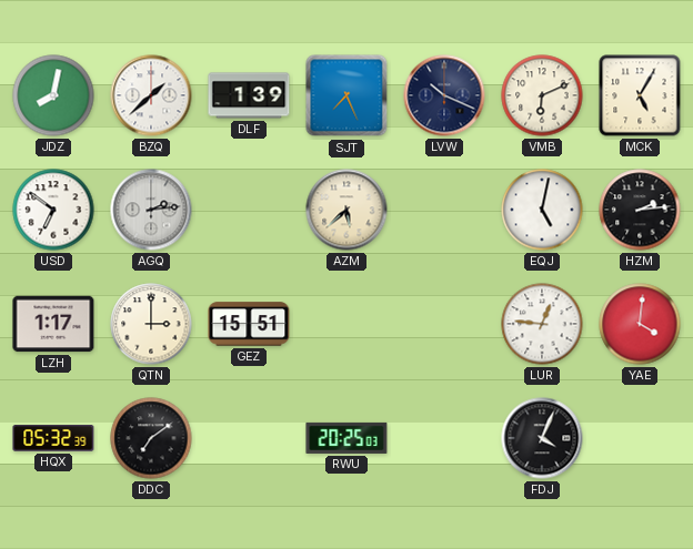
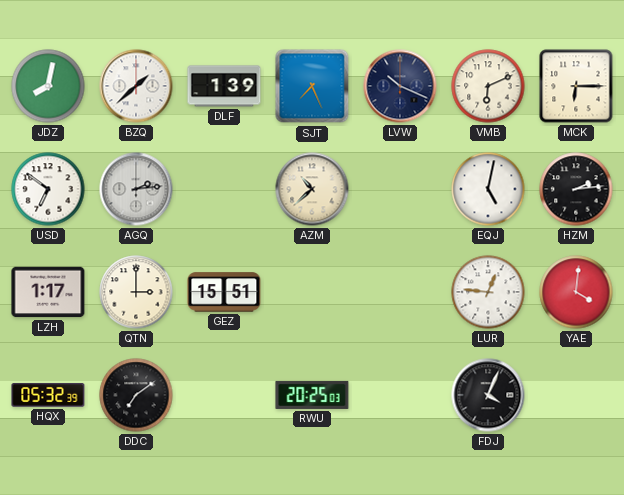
MCK: 5:05 -> 6:15 (576, 86)
AZM: 5:38 -> 10:38 (312, 189)
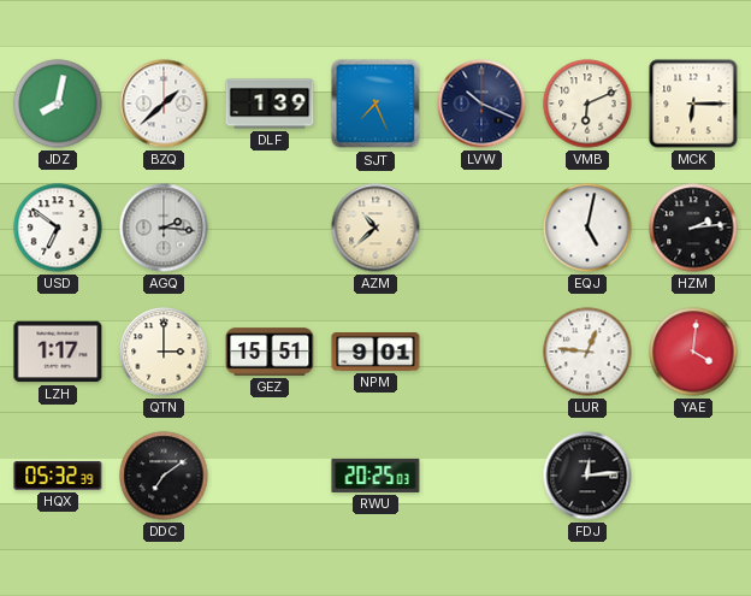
AGQ: 2:14 -> 2:16 (164, 228)
NPM: none -> 9:01 (375, 352)
FDJ: 4:04 -> 12:14 (587, 476)
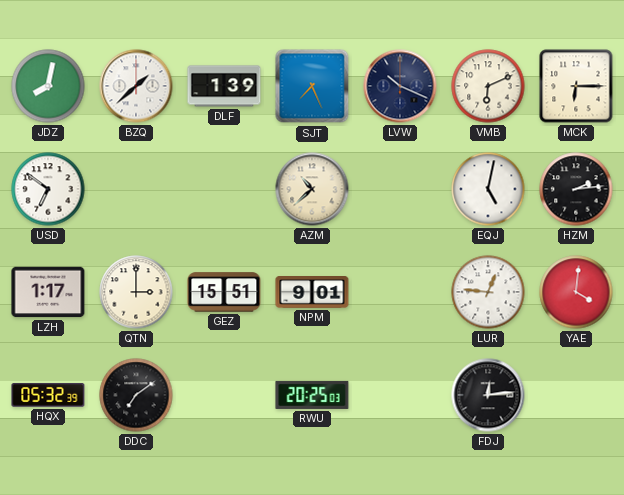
AGQ: 2:16 -> none (164, 228)
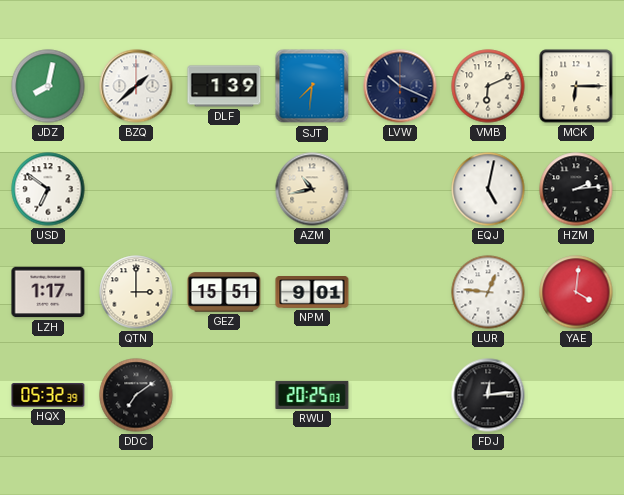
SJT: 7:26 -> 7:31 (312, 86)
AZM: 10:38 -> 10:43 (312, 189)
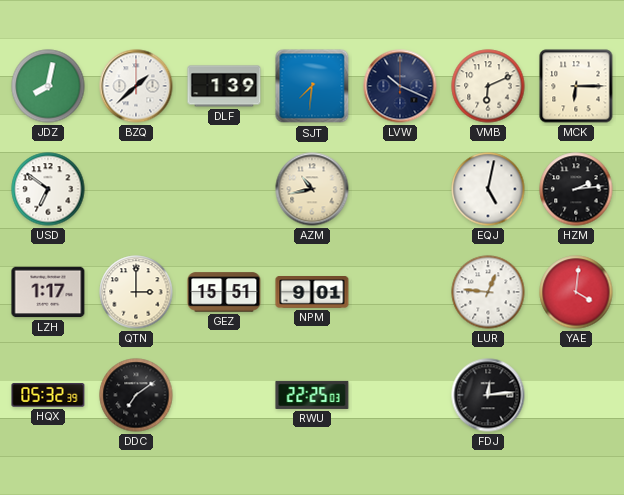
RWU: 20:25 -> 22:25 (312, 395)
